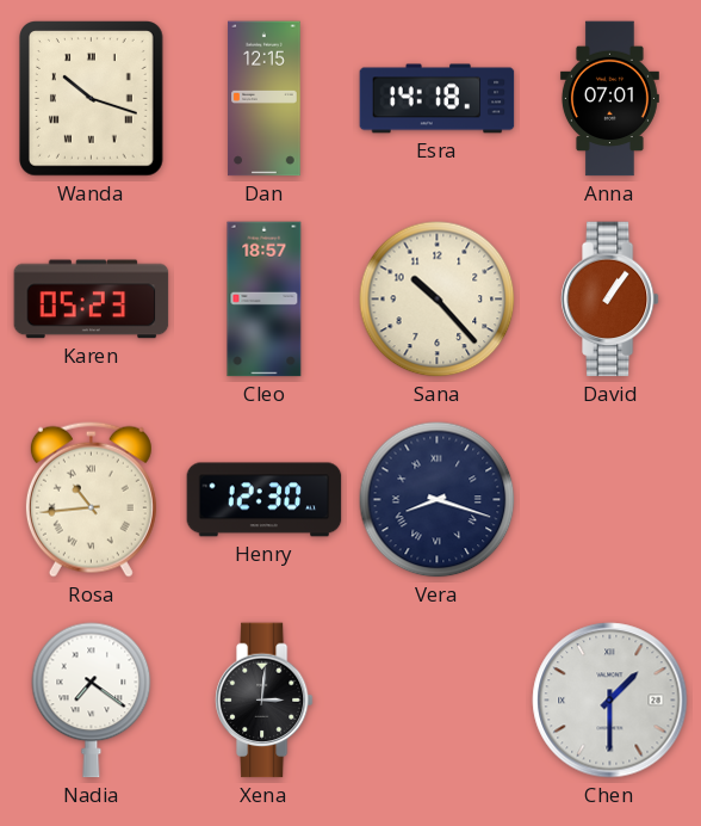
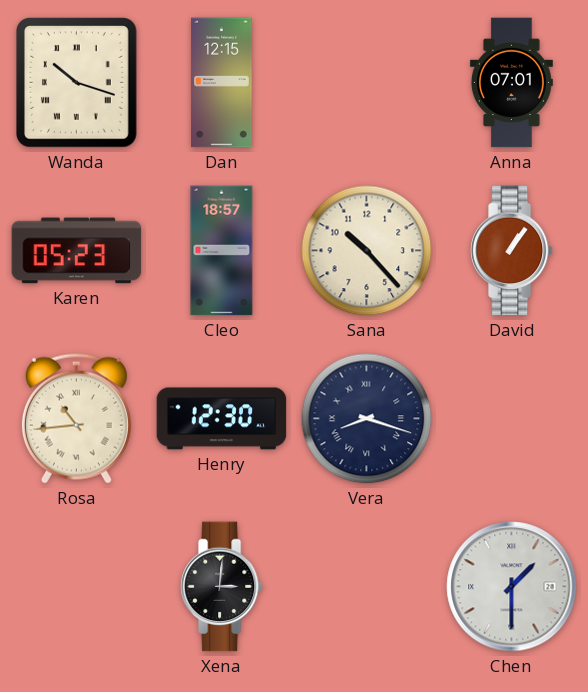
Esra: 14:18 -> none (438, 99)
Nadia: 7:21 -> none (92, 701)
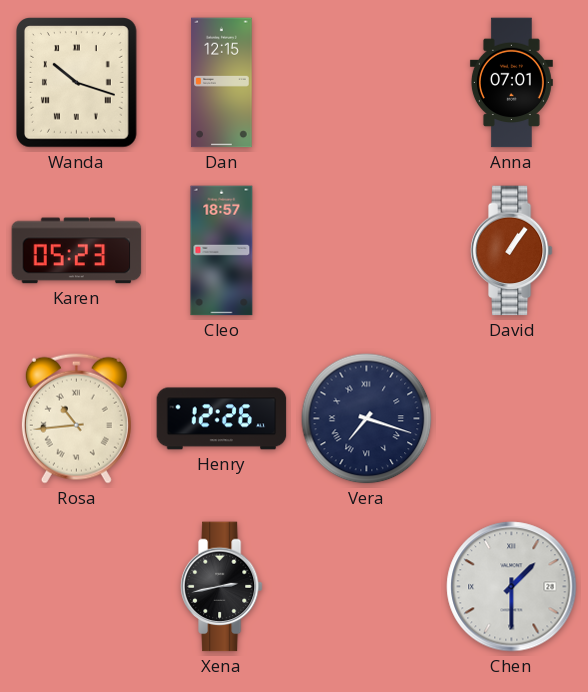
Sana: 10:23 -> none (367, 251)
Henry: 12:30 -> 12:26 (222, 419)
Vera: 8:18 -> 7:18 (367, 419)
Xena: 3:01 -> 2:43 (221, 587)
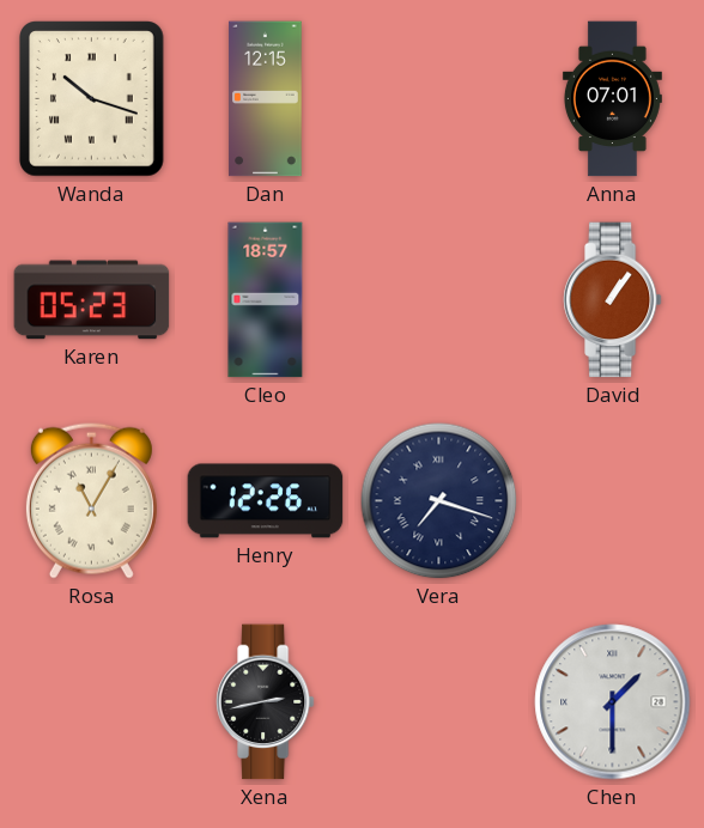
Rosa: 10:44 -> 11:05 (91, 500)
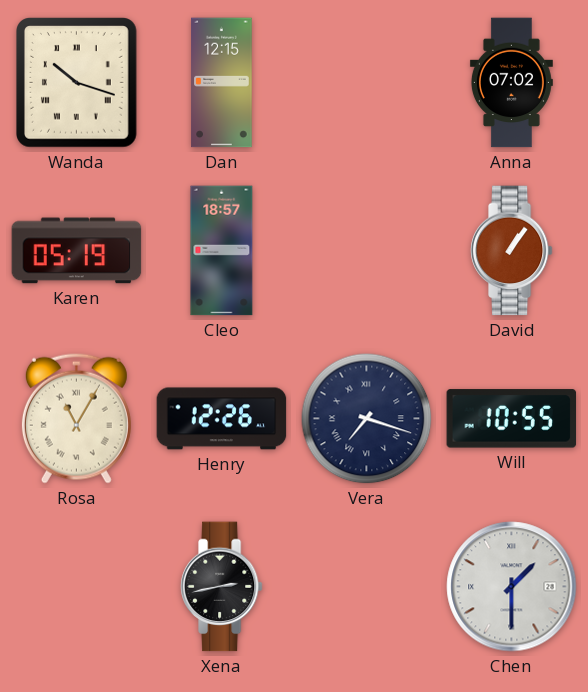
Anna: 07:01 -> 07:02 (511, 83)
Karen: 05:23 -> 05:19 (77, 251)
Will: none -> 10:55 (512, 419)
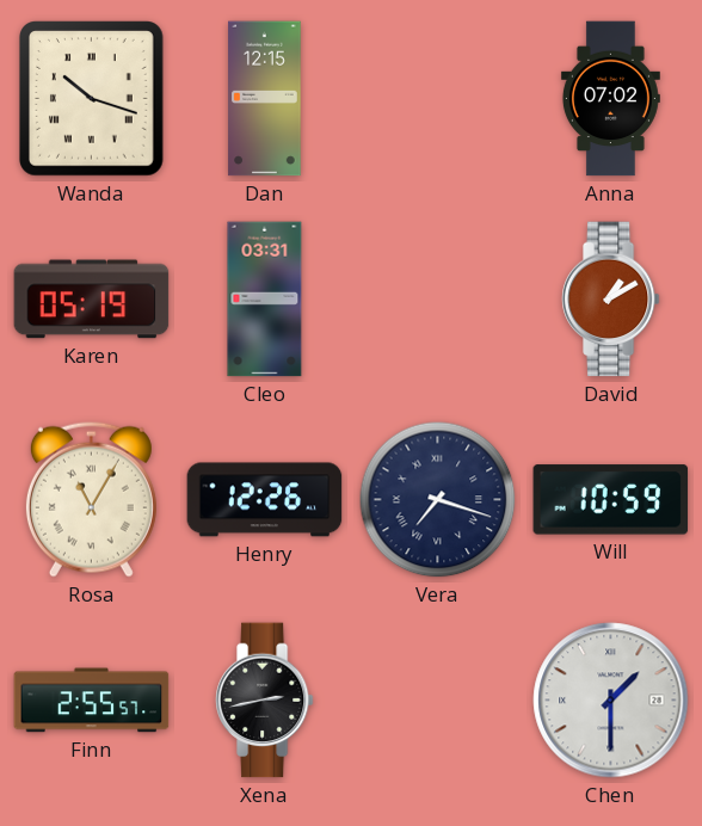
Cleo: 18:57 -> 03:31 (265, 300)
David: 1:06 -> 1:10 (610, 300)
Will: 10:55 -> 10:59 (611, 500)
Finn: none -> 2:55 (92, 701)
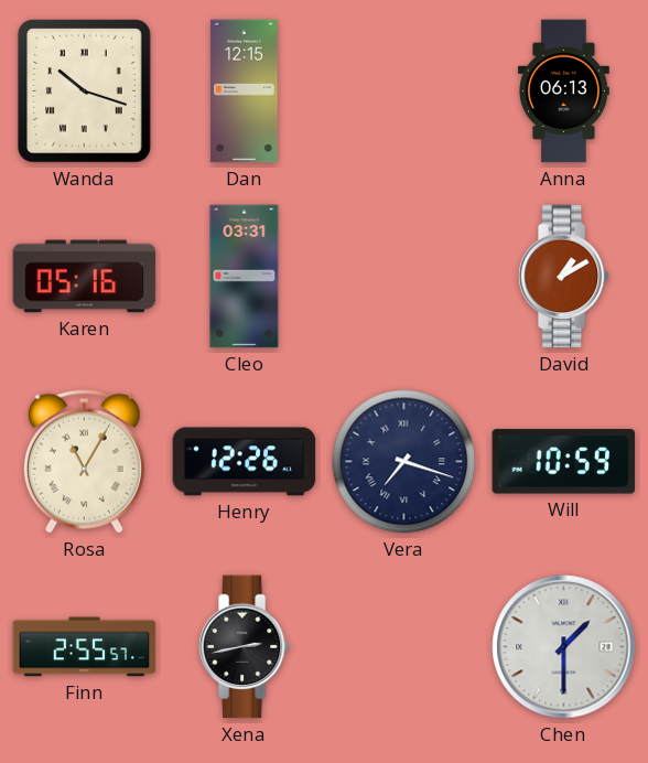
Anna: 07:02 -> 06:13 (563, 92)
Karen: 05:19 -> 05:16 (85, 277)
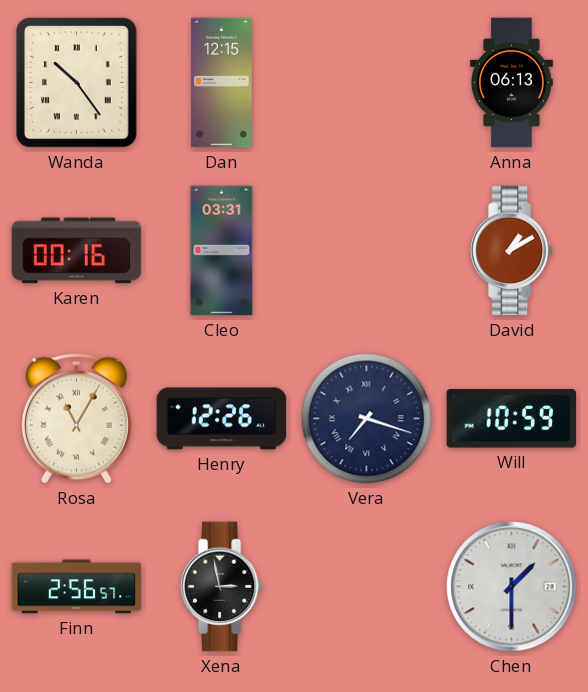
Wanda: 10:18 -> 10:24 (77, 83)
Karen: 05:16 -> 00:16 (77, 251)
Finn: 2:55 -> 2:56 (77, 587)
Xena: 2:43 -> 2:58 (221, 587)
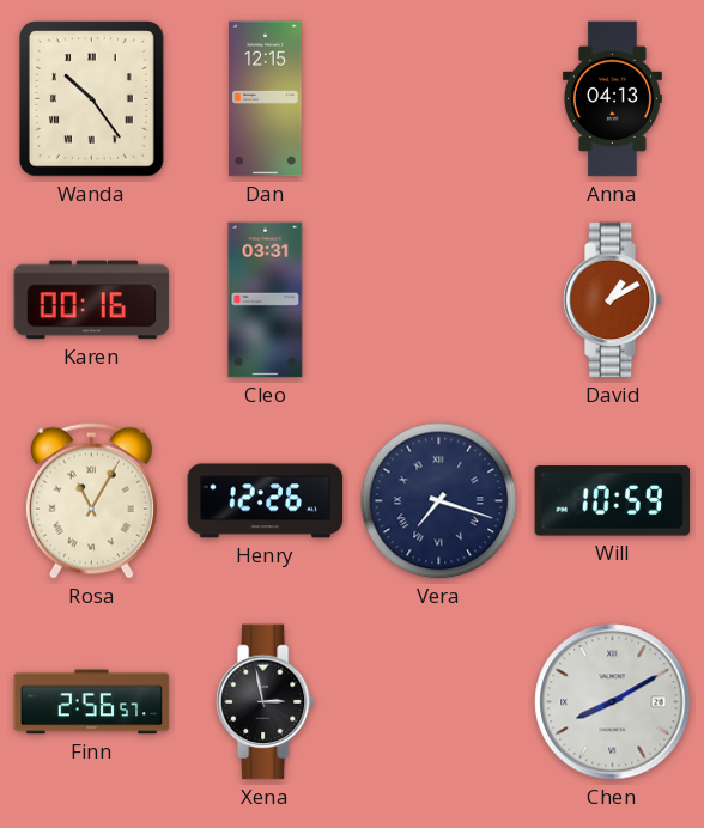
Anna: 06:13 -> 04:13 (612, 99)
Chen: 1:30 -> 8:10 (613, 702)
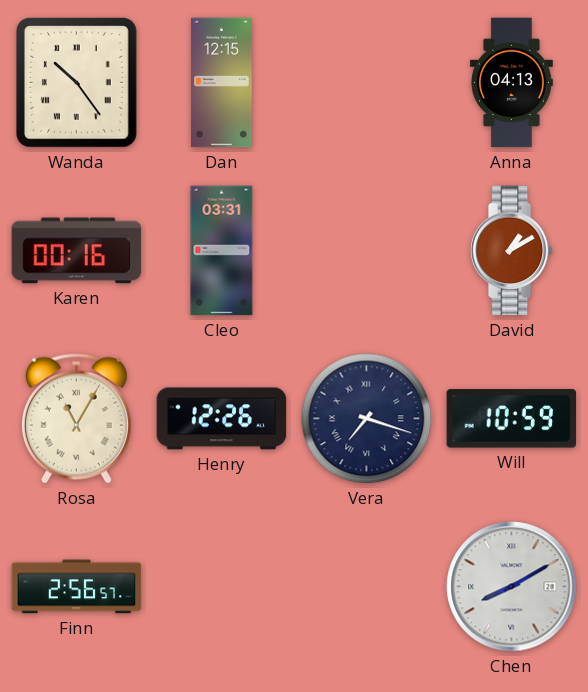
Xena: 2:58 -> none (265, 702)
